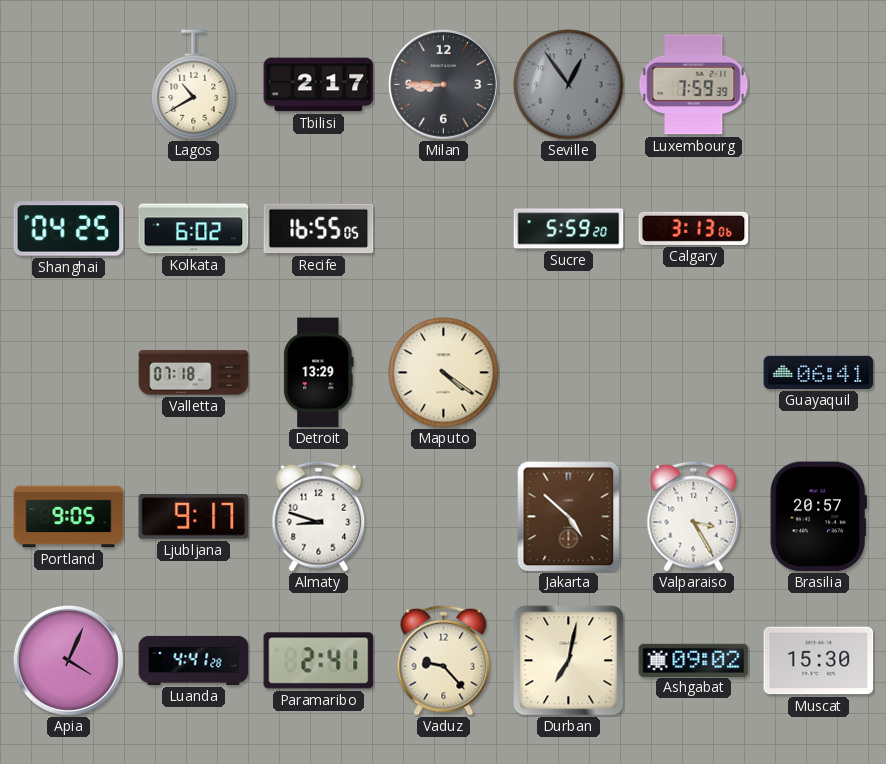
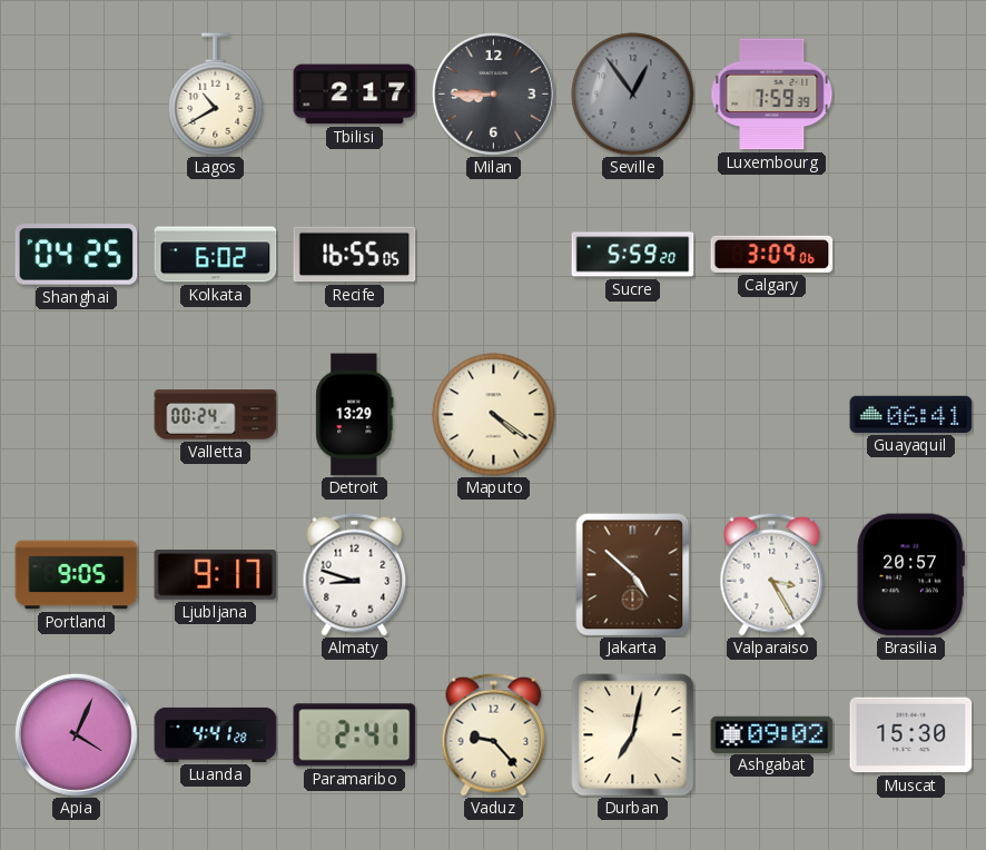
Calgary: 3:13 -> 3:09 (772, 254)
Valletta: 07:18 -> 00:24 (216, 415)
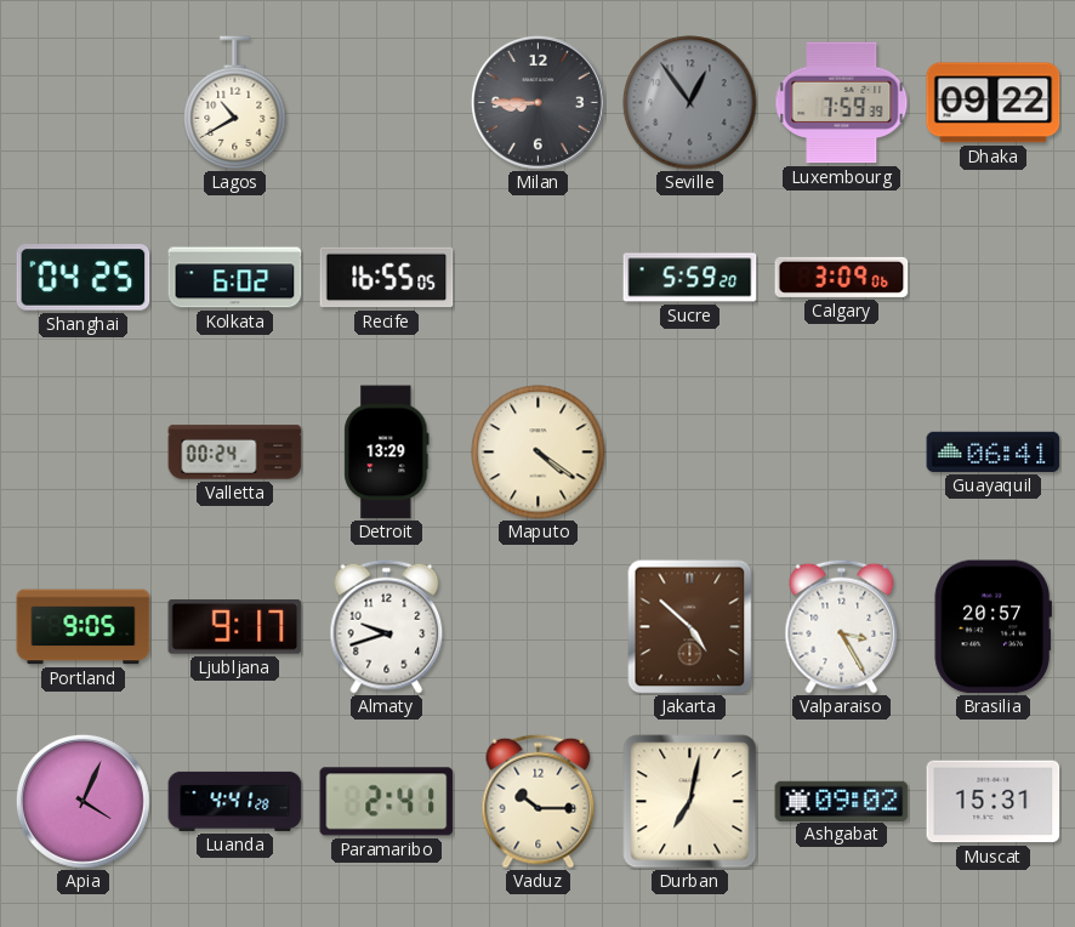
Tbilisi: 2:17 -> none (355, 95)
Dhaka: none -> 09:22 (994, 103)
Almaty: 8:48 -> 9:42 (387, 626)
Vaduz: 9:23 -> 10:15 (539, 801)
Muscat: 15:30 -> 15:31 (994, 802)
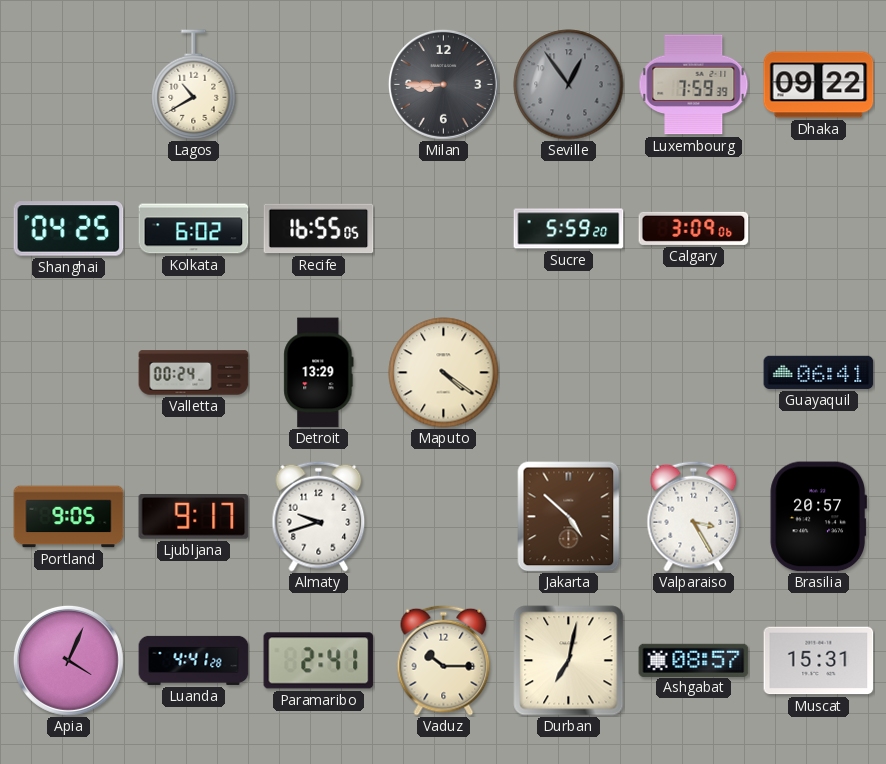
Ashgabat: 09:02 -> 08:57 (694, 660)
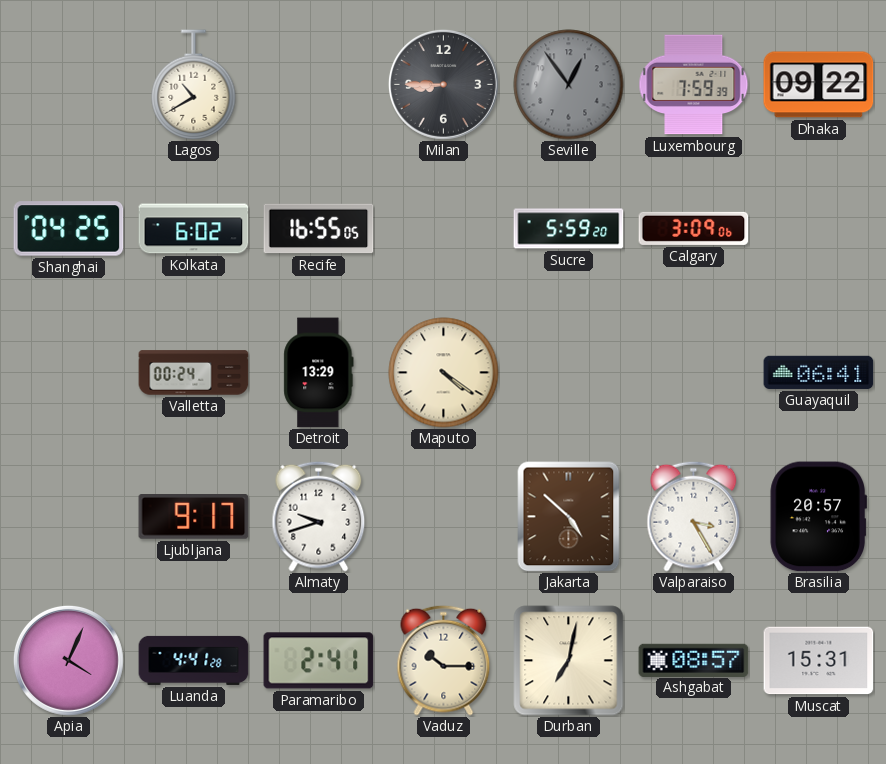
Portland: 9:05 -> none (69, 517)
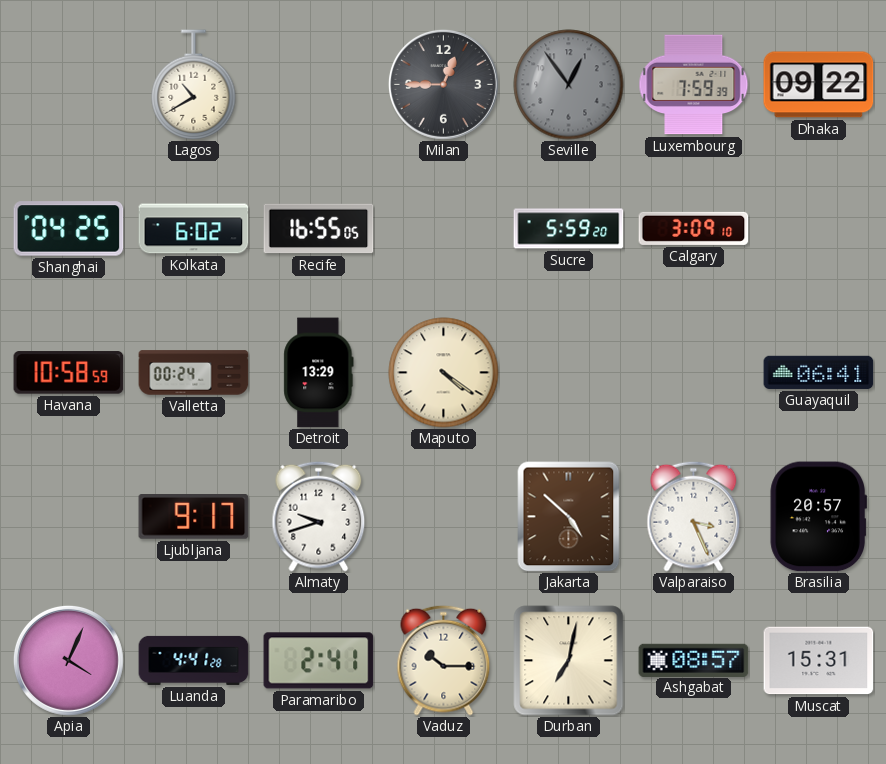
Milan: 8:45 -> 12:45 (443, 84)
Calgary: 3:09:06 -> 3:09:10 (694, 228)
Havana: none -> 10:58 (69, 373)
Valparaiso: 3:25 -> 3:26 (694, 516)
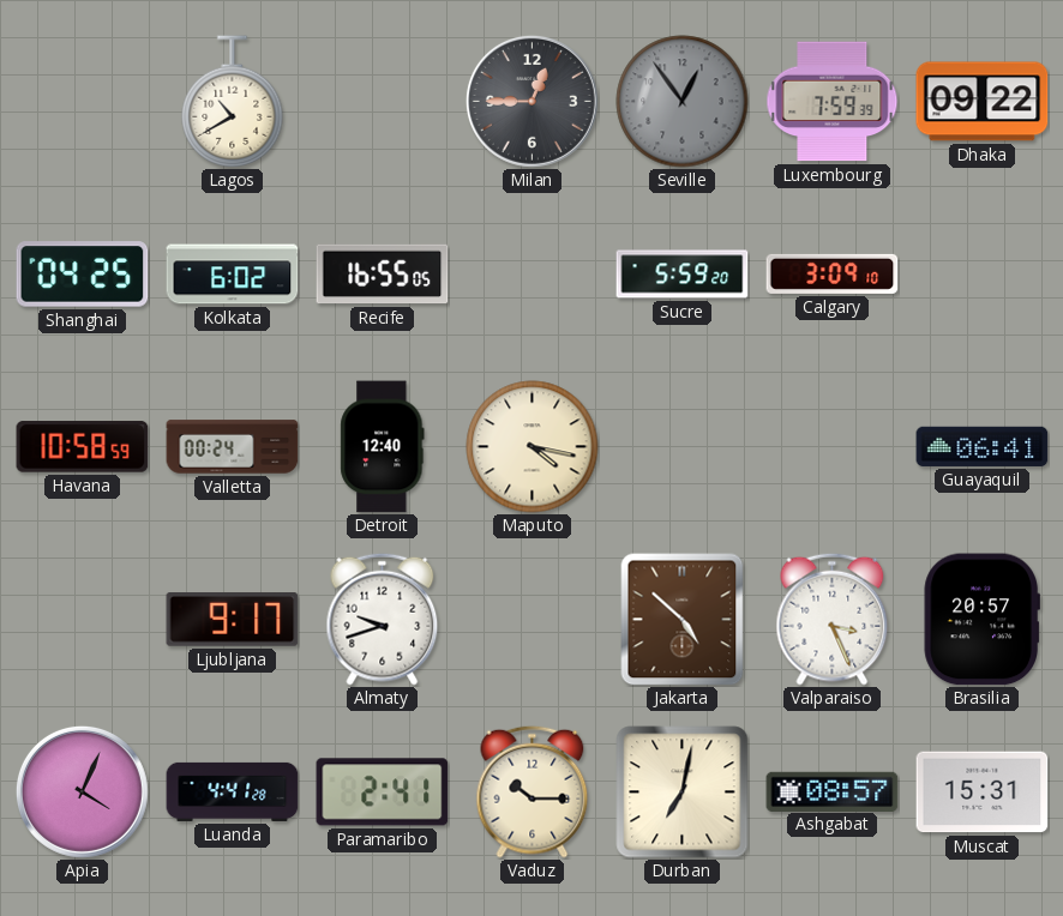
Detroit: 13:29 -> 12:40 (383, 447)
Maputo: 4:21 -> 4:17 (533, 447)
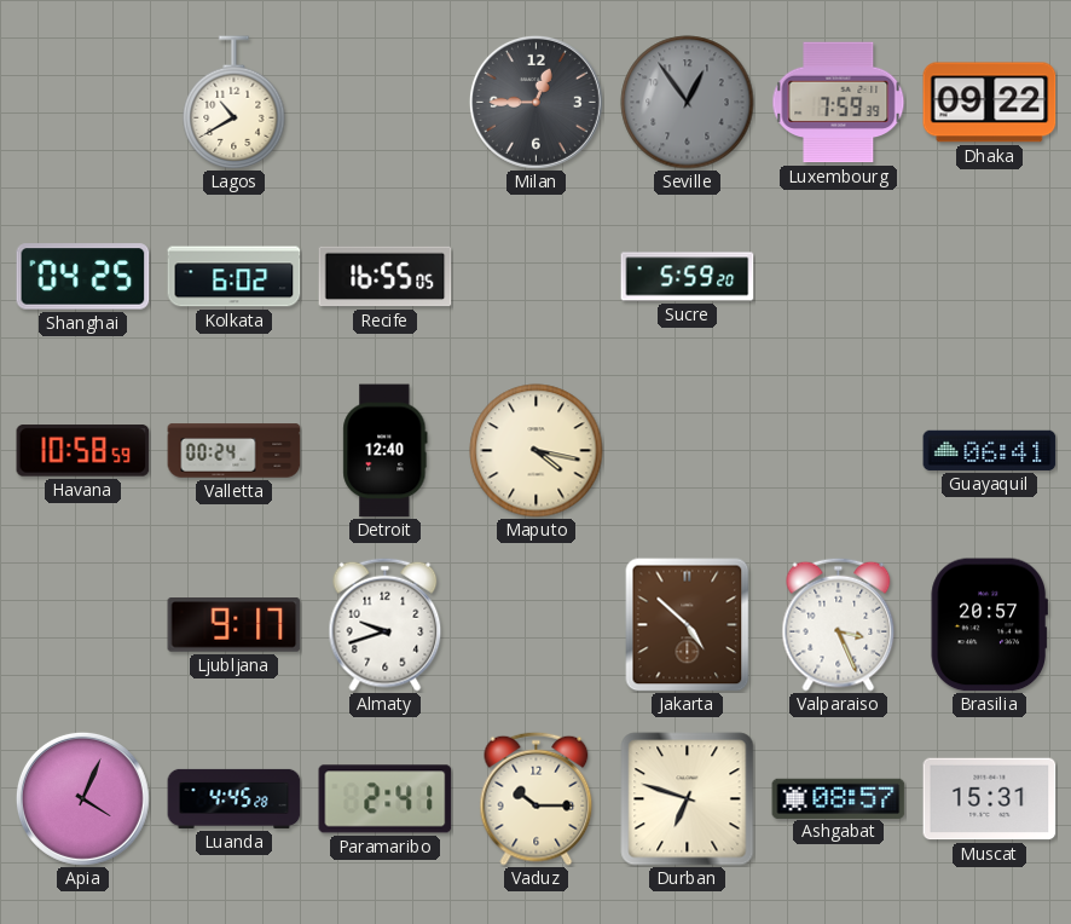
Calgary: 3:09 -> none (833, 273)
Luanda: 4:41 -> 4:45 (235, 798)
Durban: 7:02 -> 6:48 (688, 799)
